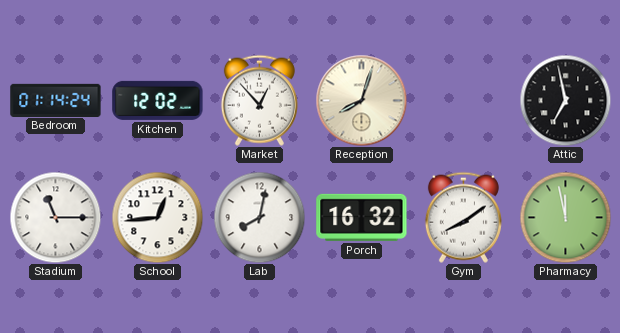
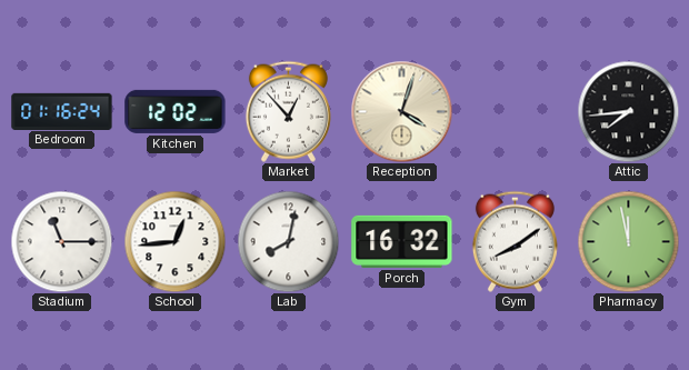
Bedroom: 01:14 -> 01:16 (62, 111)
Reception: 8:03 -> 4:03 (401, 111)
Attic: 6:58 -> 7:44 (628, 111)
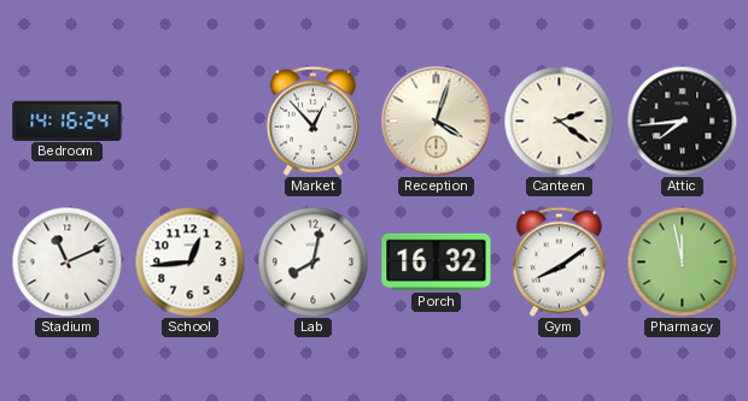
Bedroom: 01:16 -> 14:16 (68, 120)
Kitchen: 12:02 -> none (176, 111)
Canteen: none -> 2:21 (559, 120)
Stadium: 11:15 -> 11:11 (66, 261)
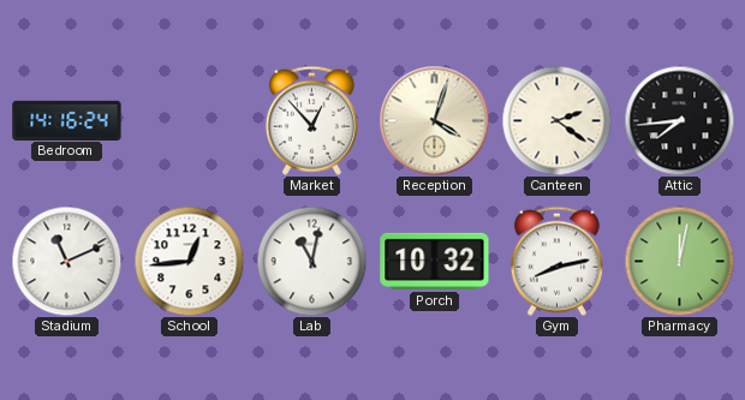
Lab: 8:02 -> 11:02 (311, 261)
Porch: 16:32 -> 10:32 (435, 261)
Gym: 8:09 -> 8:13 (556, 261)
Pharmacy: 11:58 -> 12:02 (679, 261)
